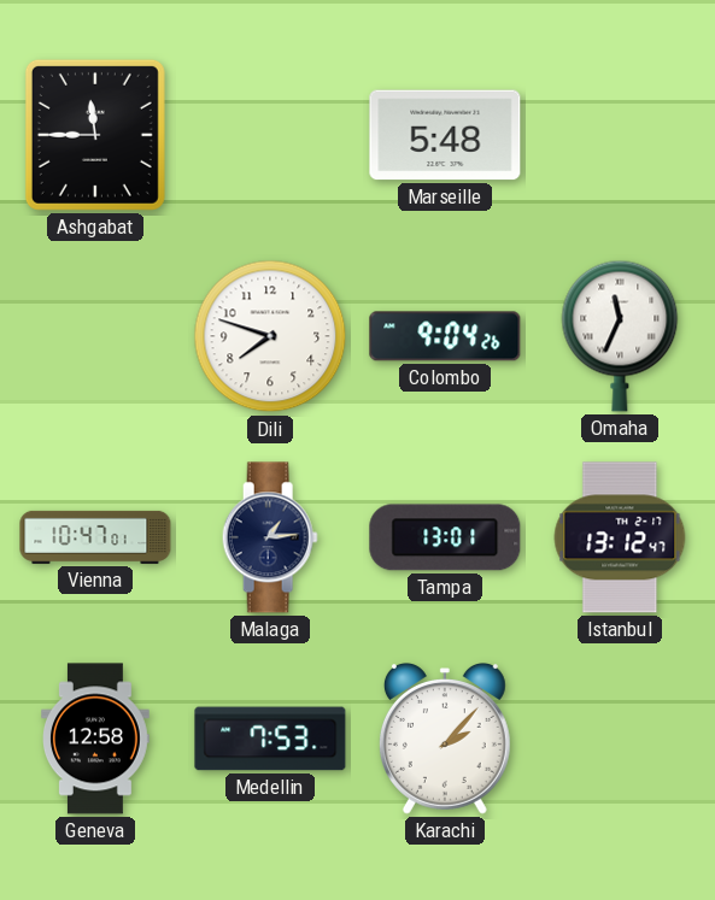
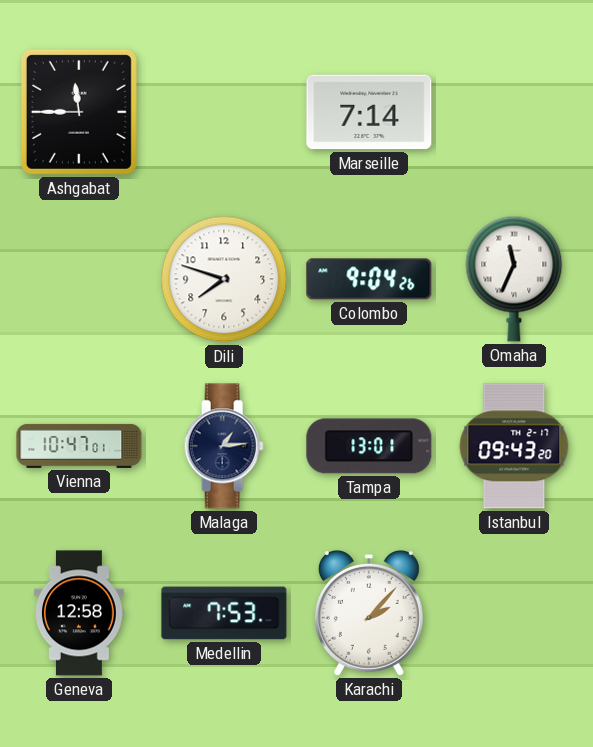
Marseille: 5:48 -> 7:14 (369, 112)
Istanbul: 13:12 -> 09:43 (514, 446)
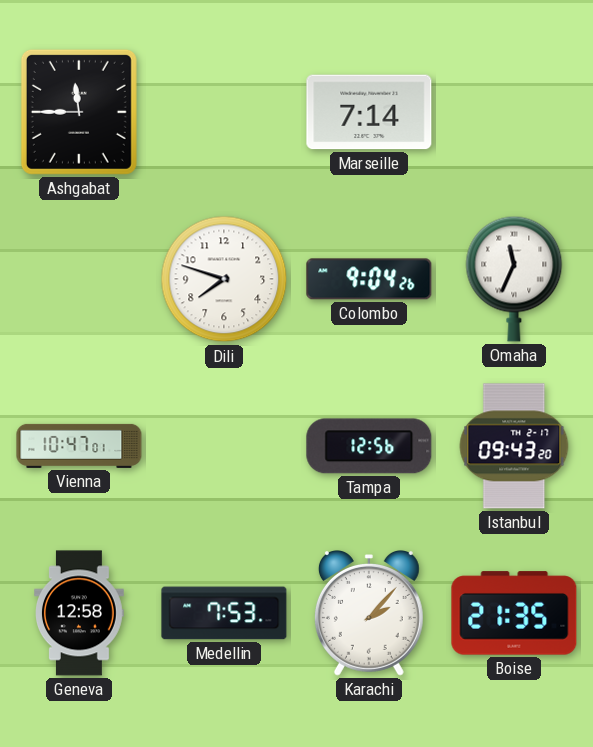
Malaga: 1:14 -> none (224, 446)
Tampa: 13:01 -> 12:56 (369, 446)
Boise: none -> 21:35 (514, 613)
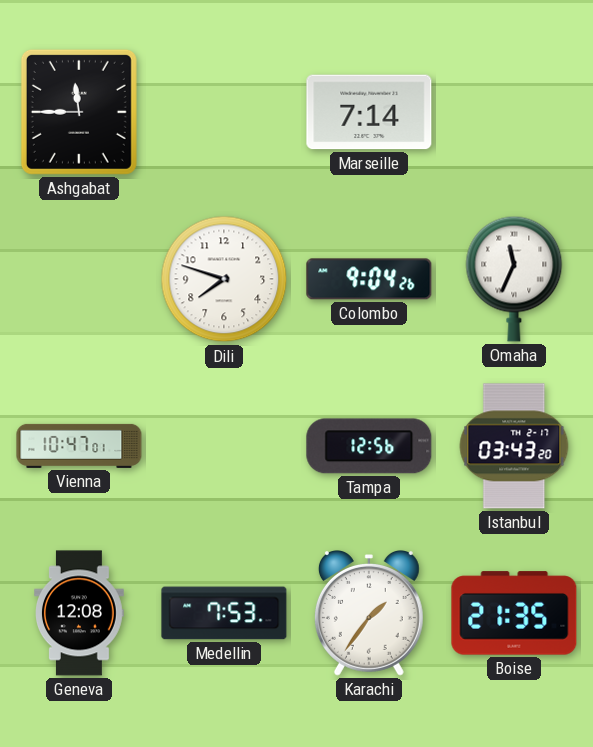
Istanbul: 09:43 -> 03:43 (514, 446)
Geneva: 12:58 -> 12:08 (80, 613)
Karachi: 2:07 -> 1:36 (369, 614)
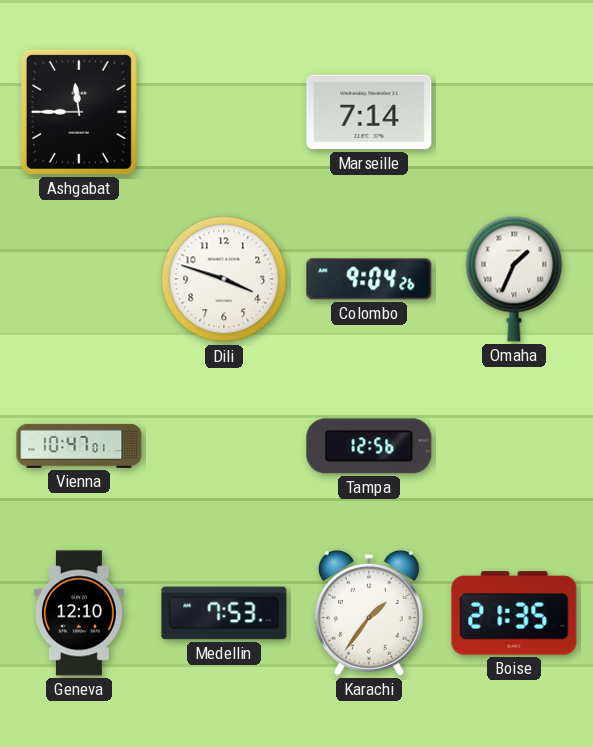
Dili: 7:48 -> 3:48 (224, 279)
Omaha: 11:34 -> 1:34 (514, 279)
Istanbul: 03:43 -> none (514, 446)
Geneva: 12:08 -> 12:10 (80, 613)
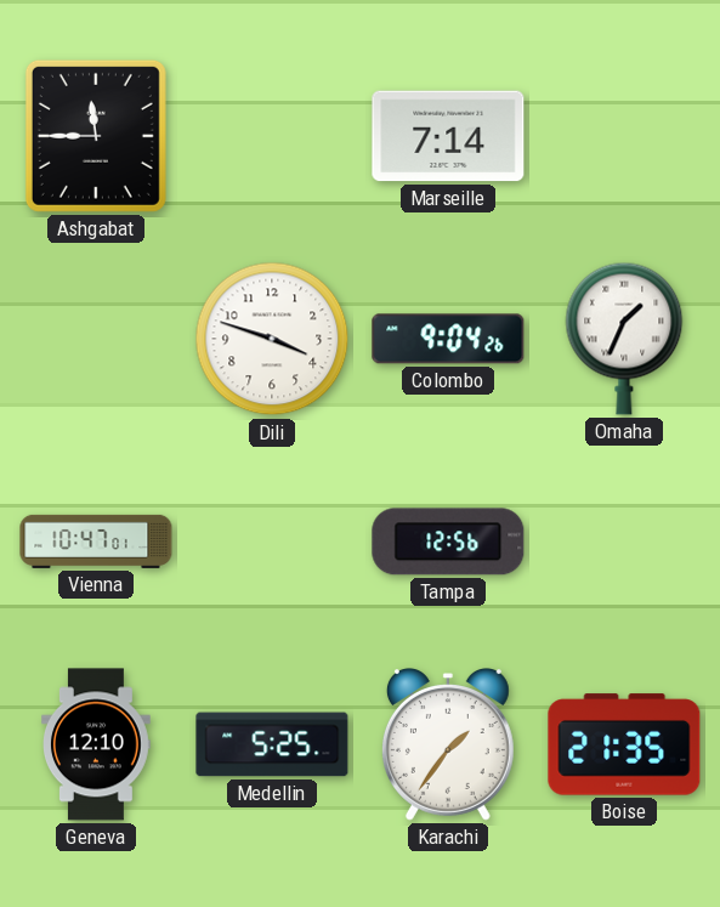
Medellin: 7:53 -> 5:25 (272, 744)
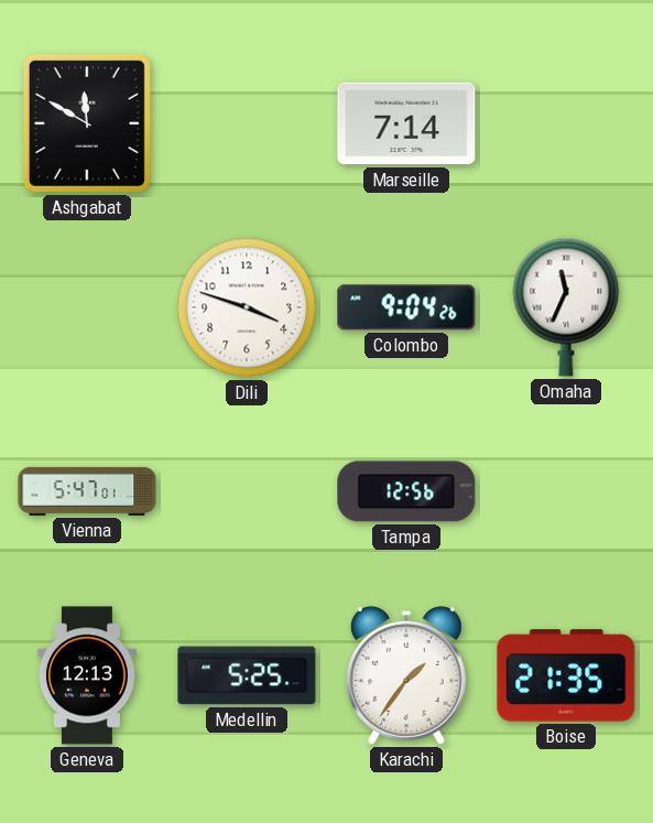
Ashgabat: 11:45 -> 11:50 (87, 123)
Omaha: 1:34 -> 11:34 (566, 307)
Vienna: 10:47 -> 5:47 (87, 491)
Geneva: 12:10 -> 12:13 (88, 675)
